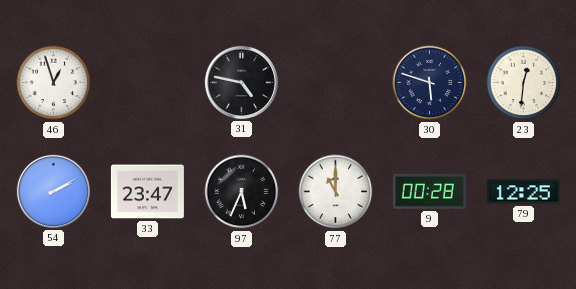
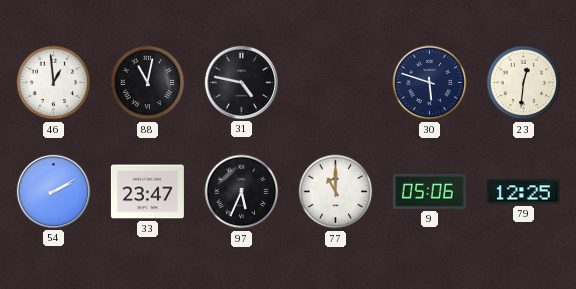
46: 12:57 -> 12:59 (54, 83)
88: none -> 11:02 (148, 83)
9: 00:28 -> 05:06 (429, 191)
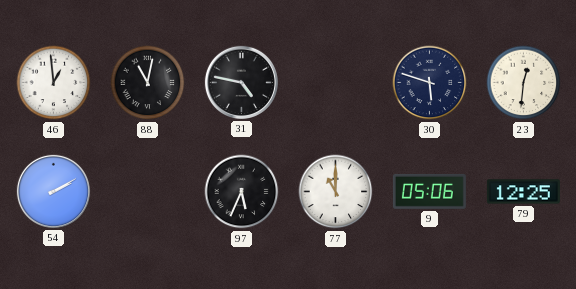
33: 23:47 -> none (147, 192)
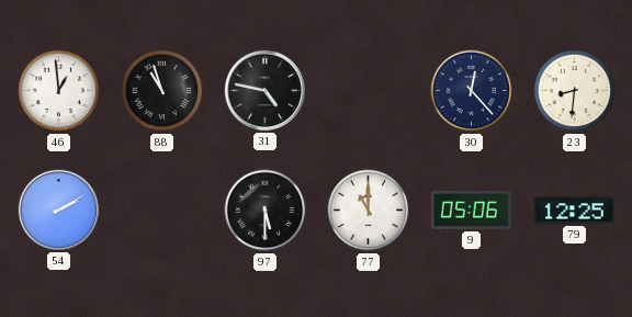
88: 11:02 -> 10:57 (162, 91)
30: 5:48 -> 12:23 (472, 91)
23: 12:31 -> 8:31 (575, 91)
97: 5:34 -> 5:30 (266, 211)
